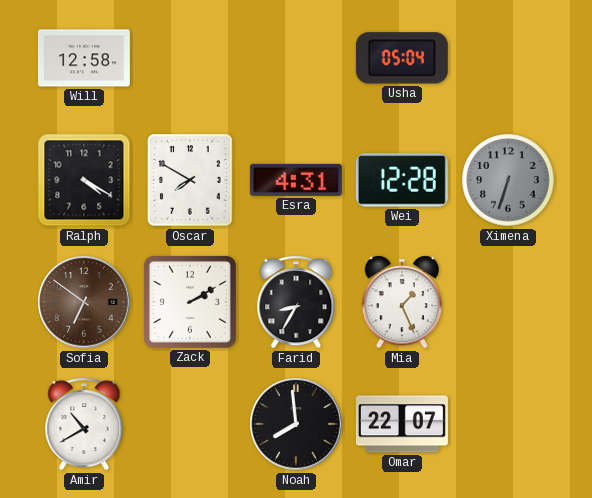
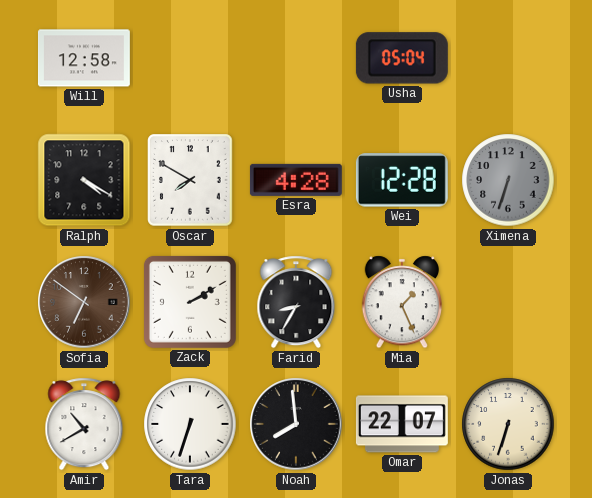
Esra: 4:31 -> 4:28 (296, 180)
Tara: none -> 6:33 (190, 424)
Jonas: none -> 6:33 (508, 424)
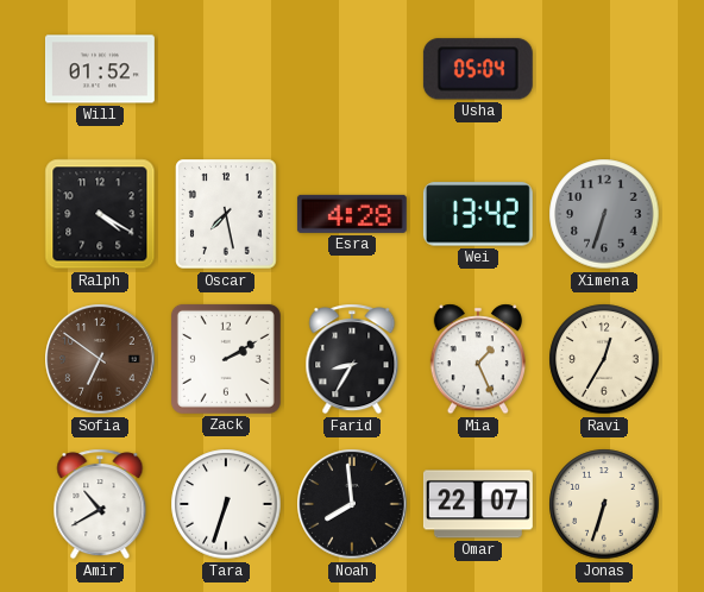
Will: 12:58 -> 01:52 (100, 69)
Oscar: 7:50 -> 7:28 (226, 214)
Wei: 12:28 -> 13:42 (478, 214)
Ravi: none -> 12:35 (604, 359)
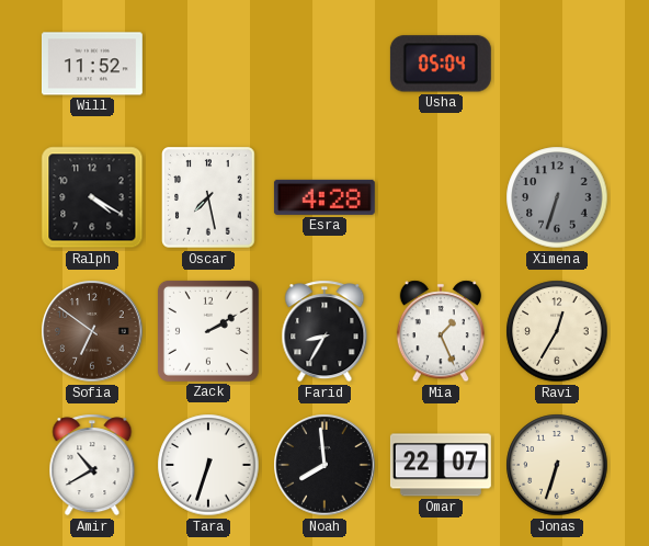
Will: 01:52 -> 11:52 (92, 64)
Wei: 13:42 -> none (478, 214)
